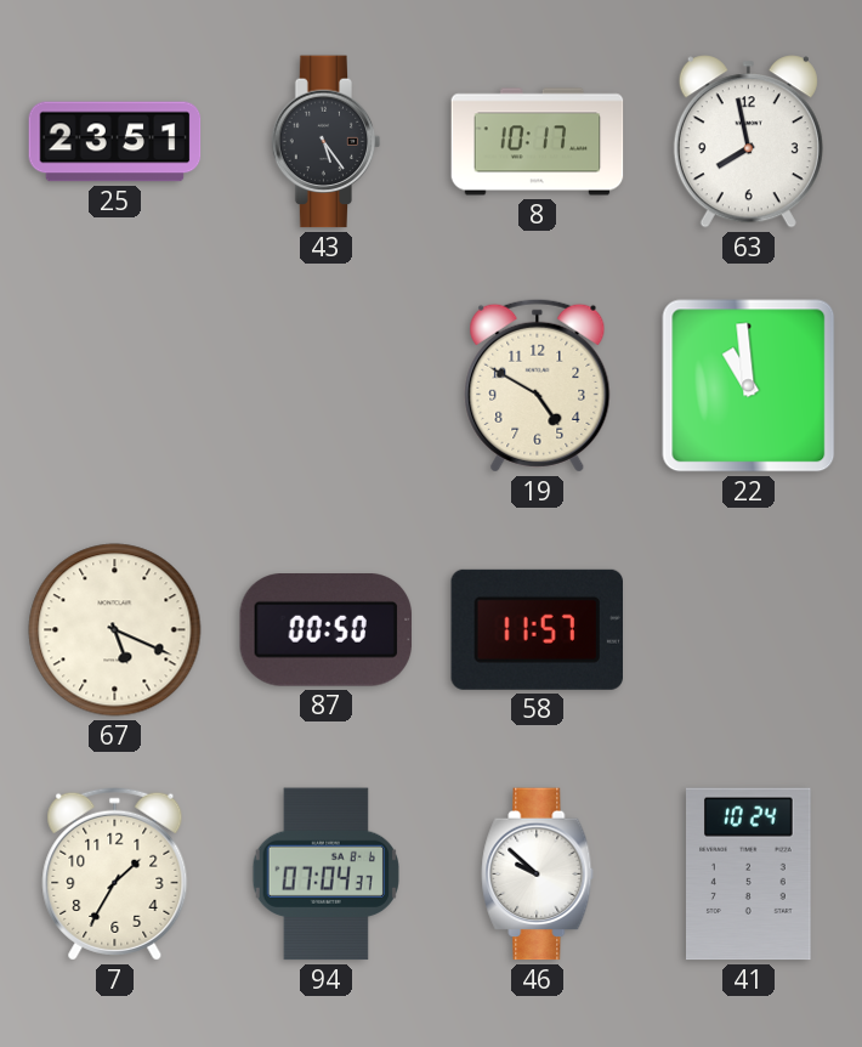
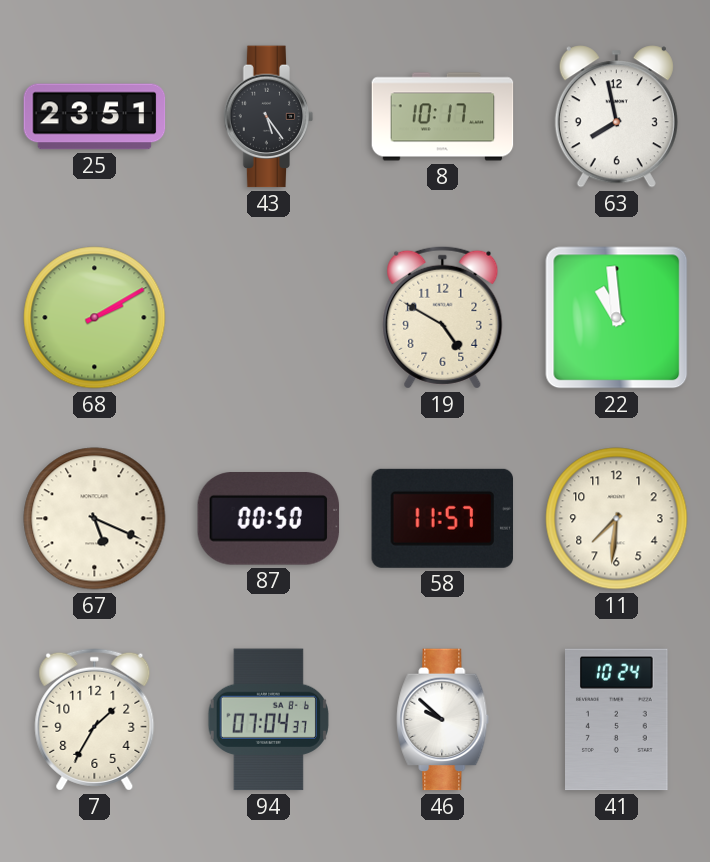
68: none -> 2:10 (95, 318)
11: none -> 7:31 (617, 519)
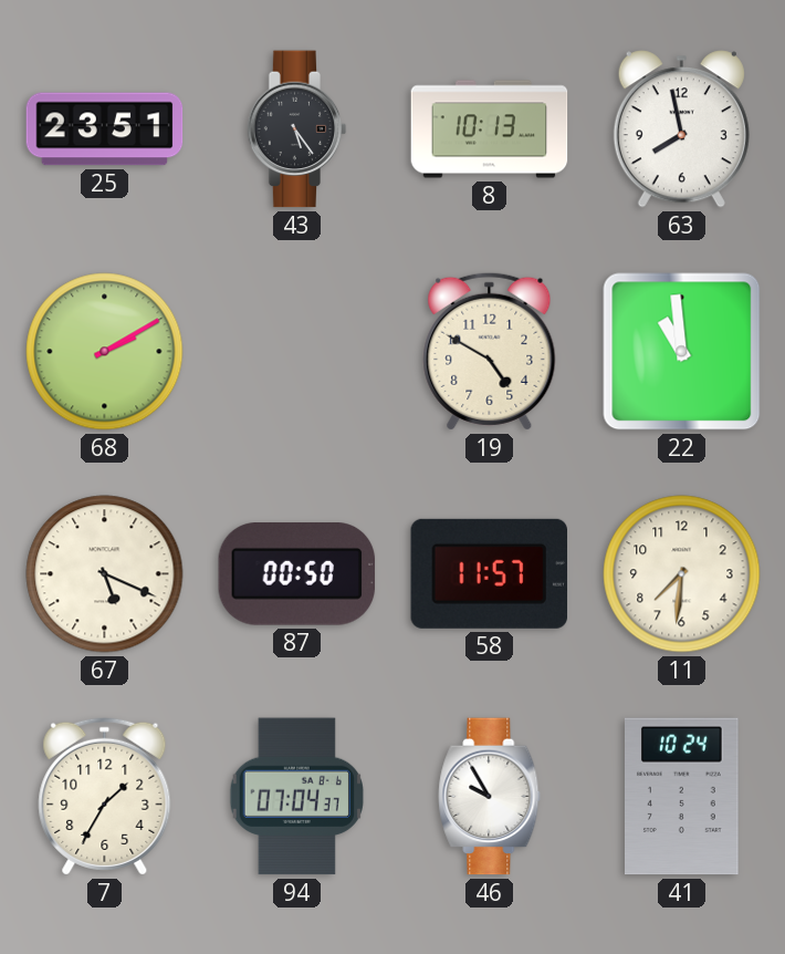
8: 10:17 -> 10:13 (490, 129)
46: 9:52 -> 9:55 (490, 797)
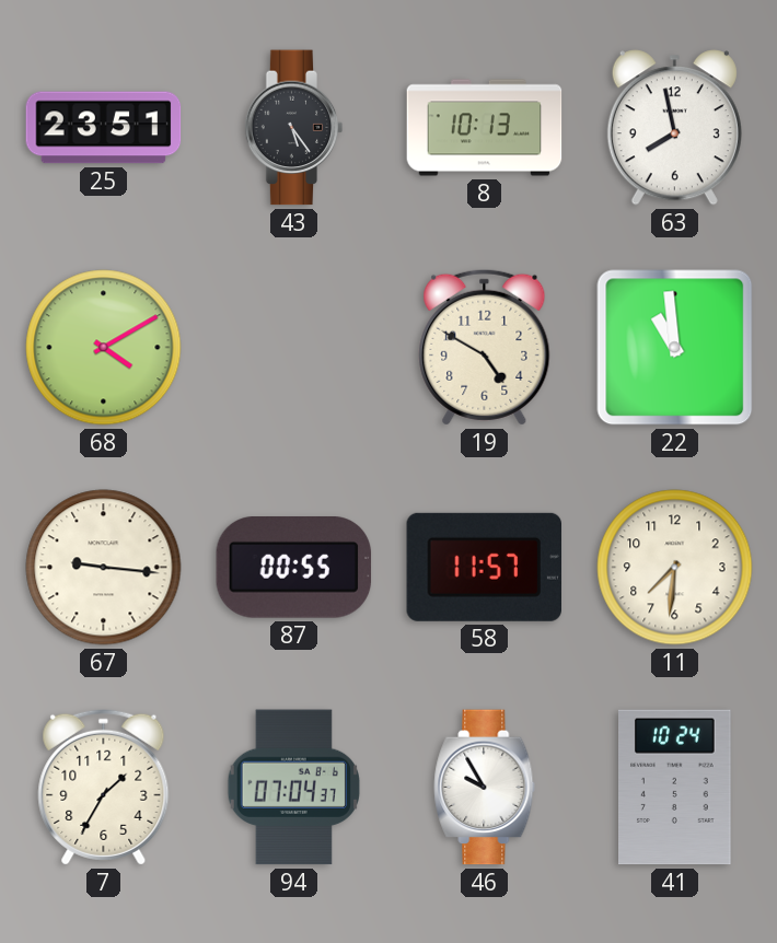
68: 2:10 -> 4:10 (104, 348)
67: 5:19 -> 9:16 (104, 568)
87: 00:50 -> 00:55 (294, 568)
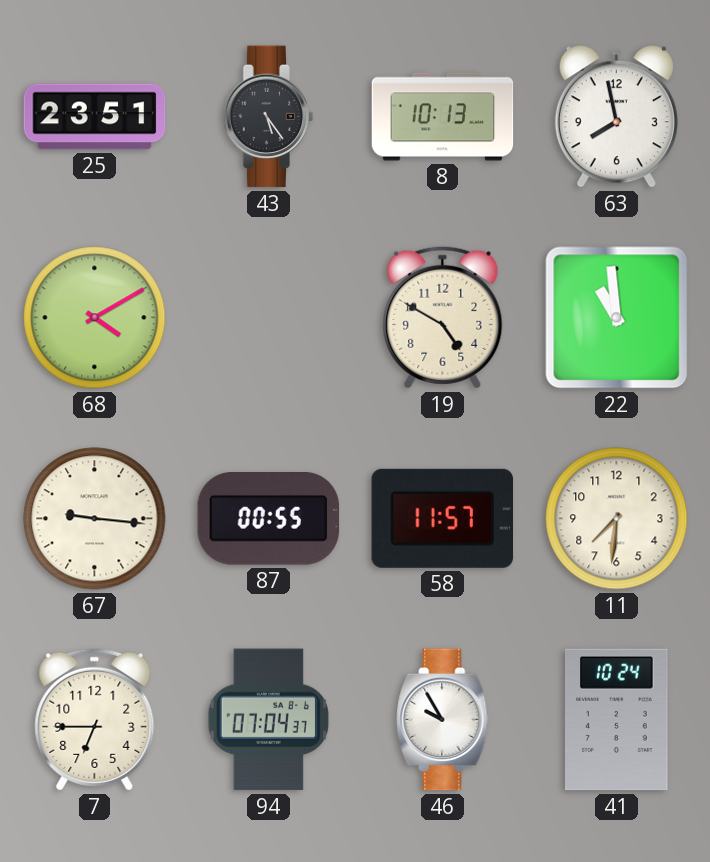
7: 1:35 -> 6:45 (95, 719)
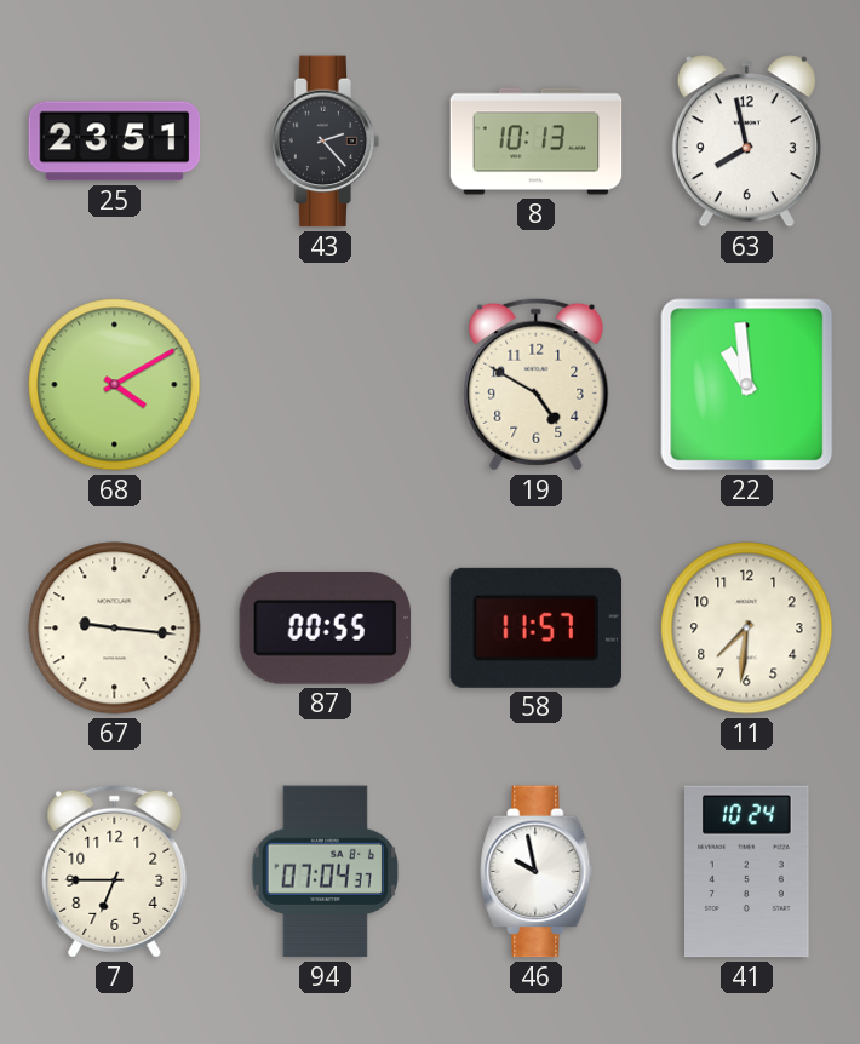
43: 5:24 -> 2:23 (326, 142)
46: 9:55 -> 9:58 (537, 872)
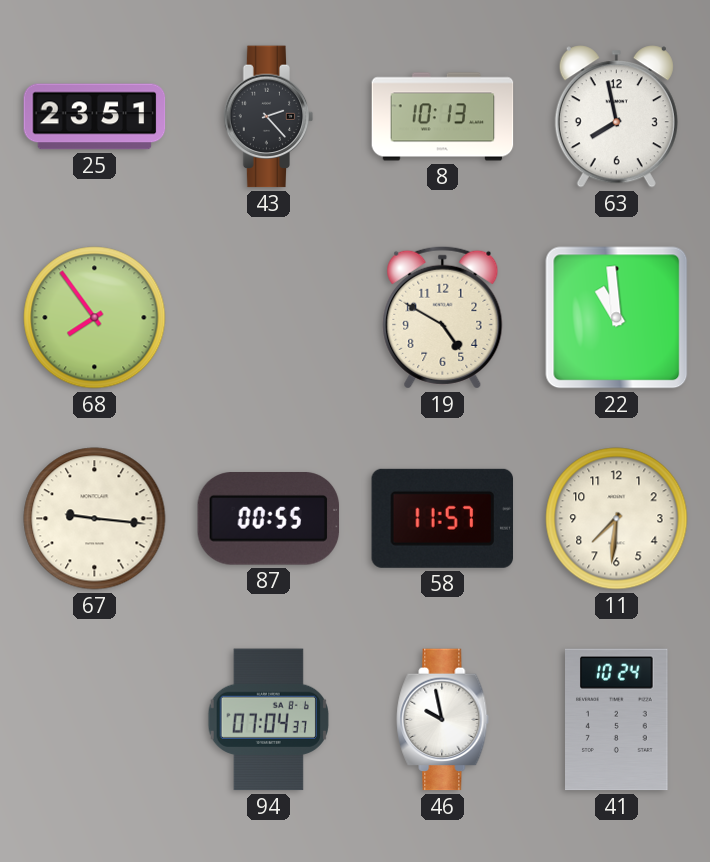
68: 4:10 -> 7:54 (95, 318)
7: 6:45 -> none (115, 871)
